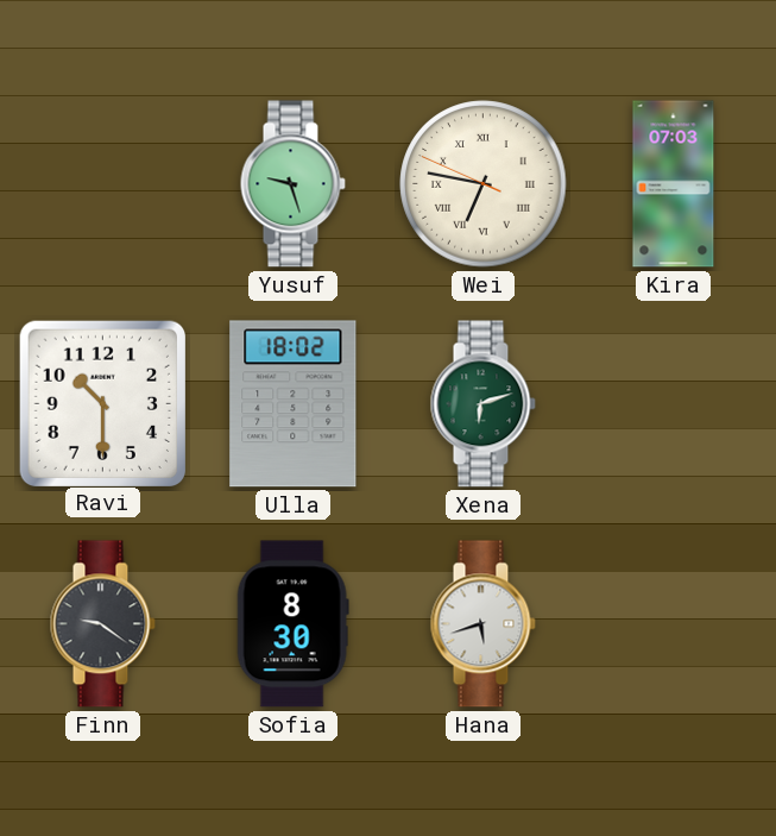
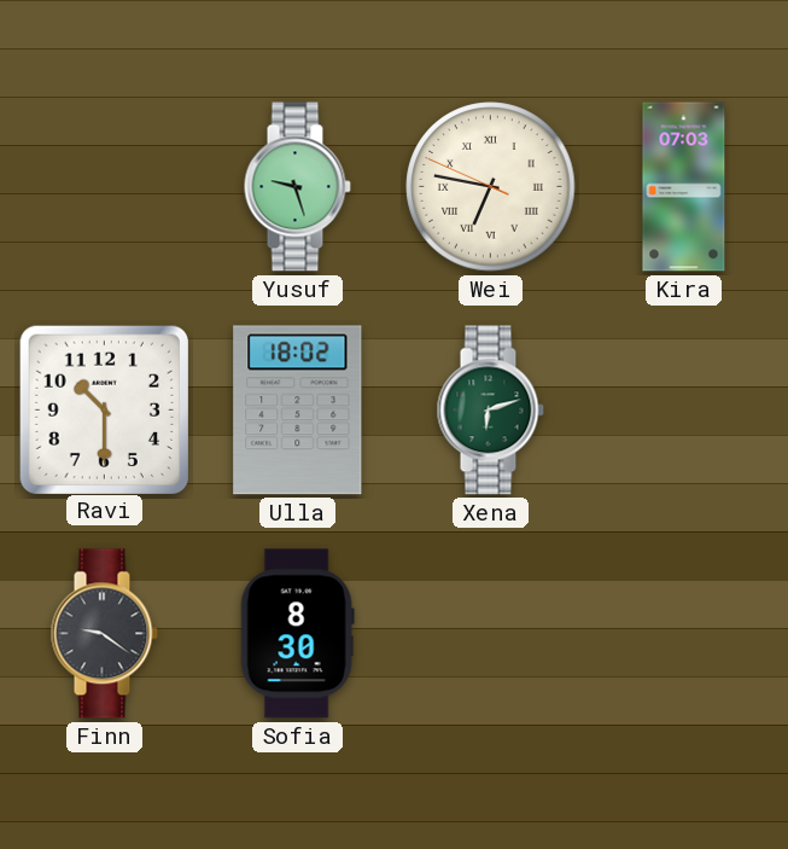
Hana: 5:42 -> none (482, 624)
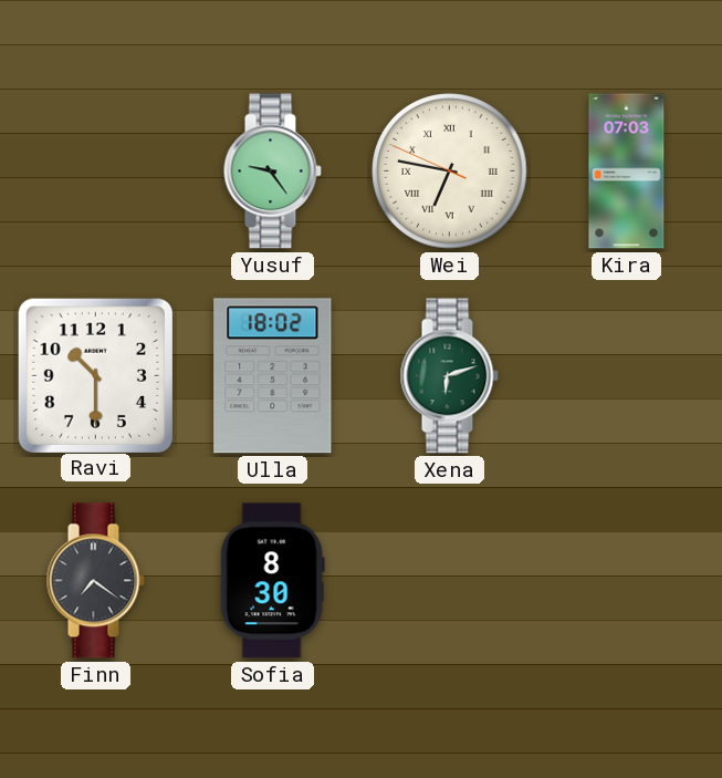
Yusuf: 9:27 -> 9:24 (272, 172)
Finn: 9:21 -> 7:21 (95, 581)
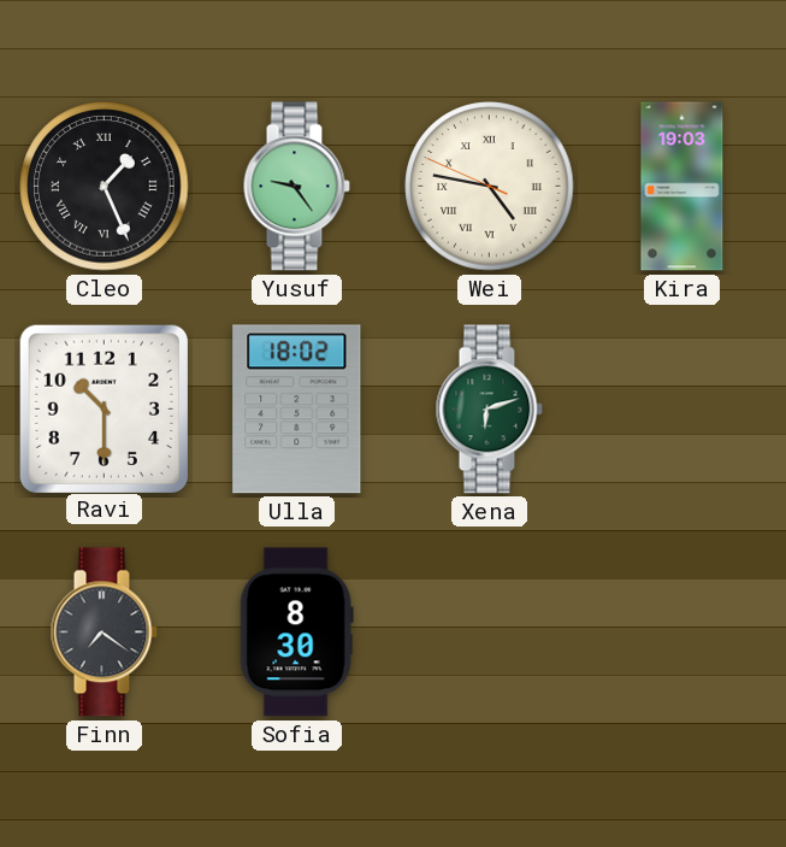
Cleo: none -> 1:26 (105, 187)
Wei: 6:46 -> 4:46 (490, 187)
Kira: 07:03 -> 19:03 (682, 187)
